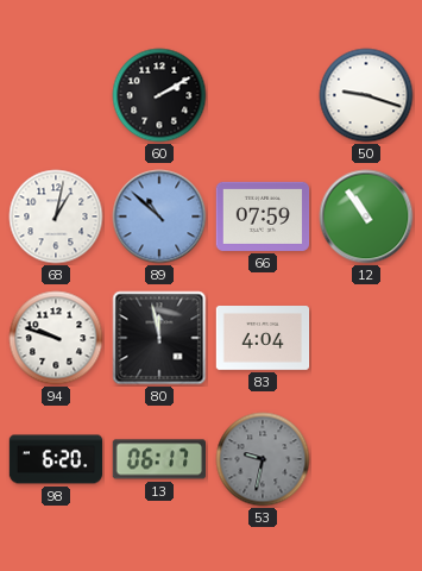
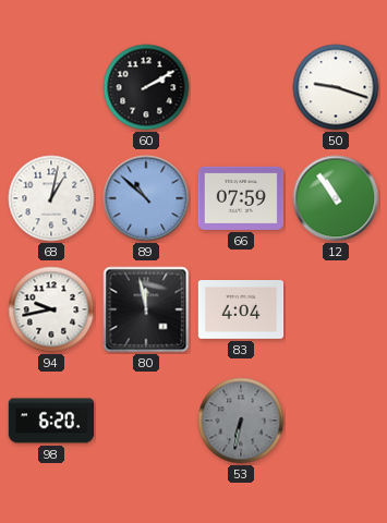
94: 9:48 -> 9:43 (51, 309)
13: 06:17 -> none (158, 459)
53: 9:32 -> 6:32 (241, 421)
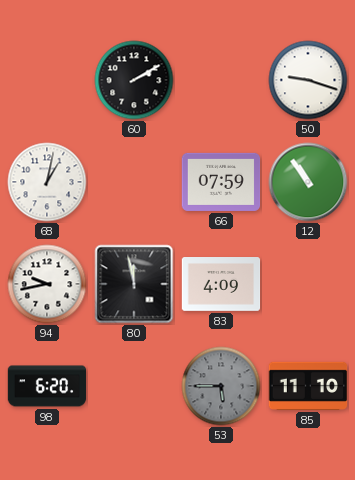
89: 10:52 -> none (146, 198)
83: 4:04 -> 4:09 (221, 285)
53: 6:32 -> 5:45 (221, 386)
85: none -> 11:10 (308, 386)
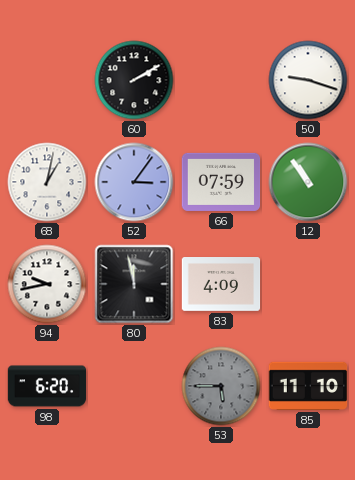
52: none -> 3:06 (134, 182)
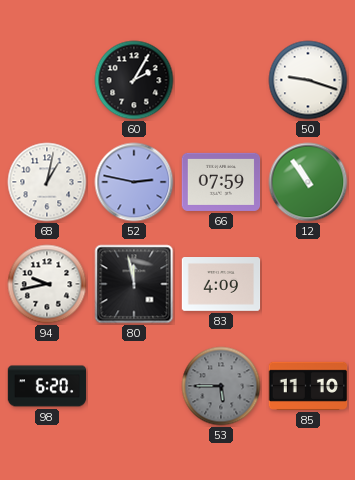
60: 2:10 -> 2:05 (134, 80)
52: 3:06 -> 2:47 (134, 182)
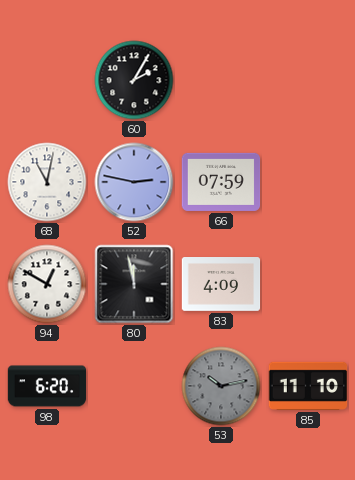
50: 9:18 -> none (308, 80)
68: 1:02 -> 11:02 (47, 182)
12: 10:54 -> none (308, 182)
94: 9:43 -> 12:50 (47, 284)
53: 5:45 -> 10:13 (221, 386)
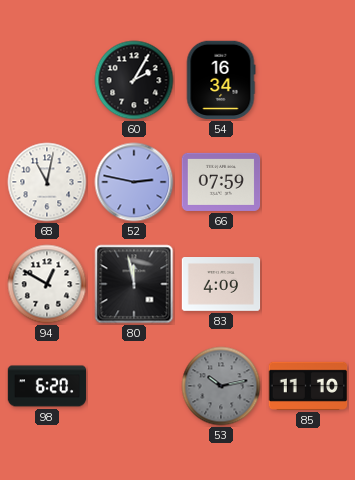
54: none -> 16:34 (221, 80)
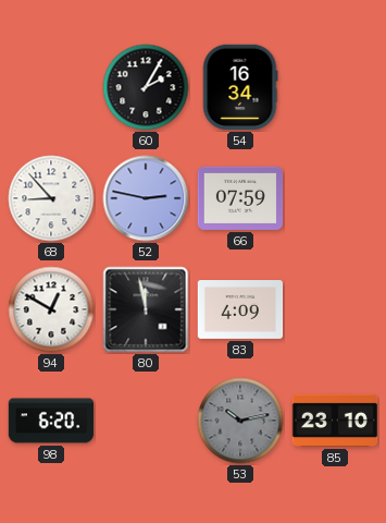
68: 11:02 -> 8:53 (51, 198)
85: 11:10 -> 23:10 (335, 421)
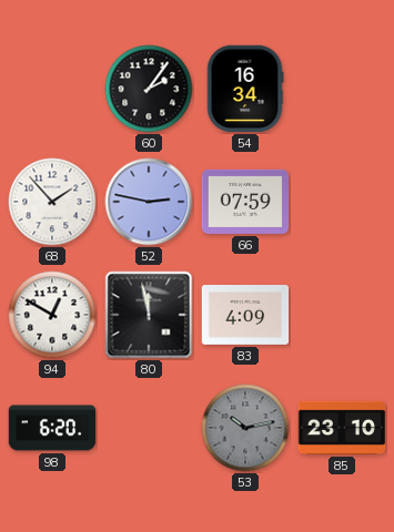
60: 2:05 -> 2:06 (149, 89)
68: 8:53 -> 1:53 (52, 202)
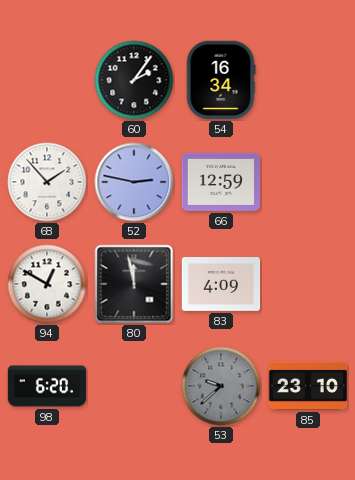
66: 07:59 -> 12:59 (221, 182)
53: 10:13 -> 9:38 (221, 386)
